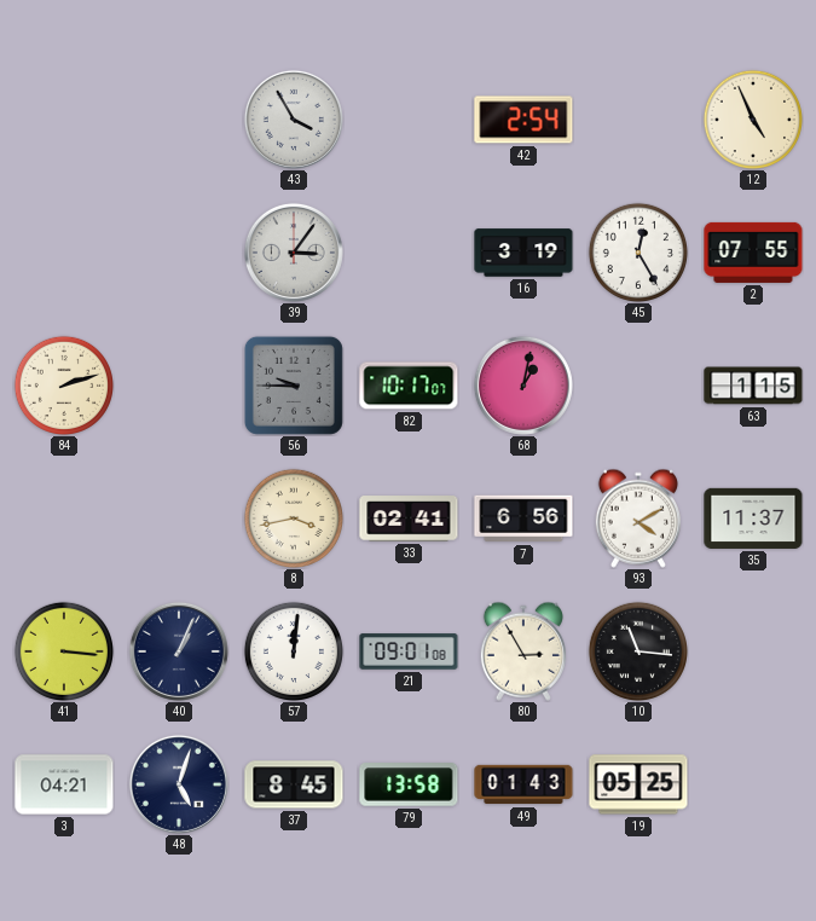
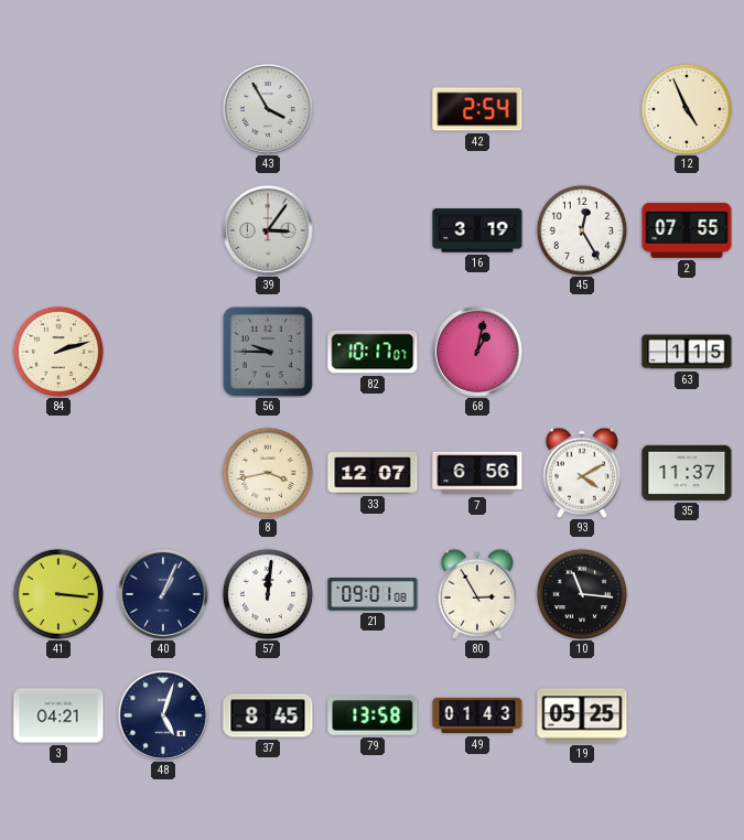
33: 02:41 -> 12:07 (373, 473)
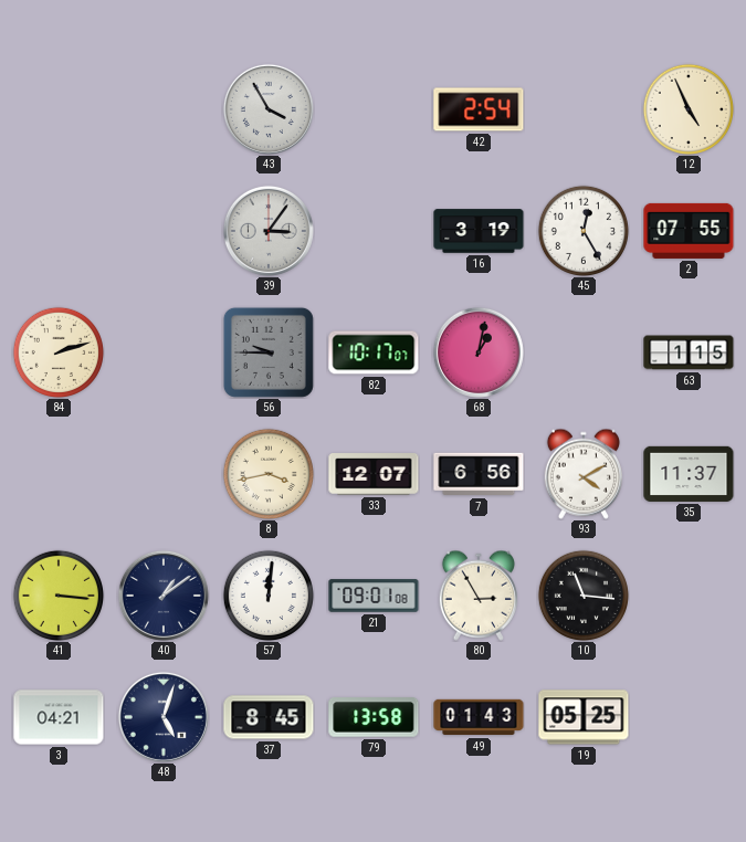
40: 1:04 -> 1:09 (164, 596)
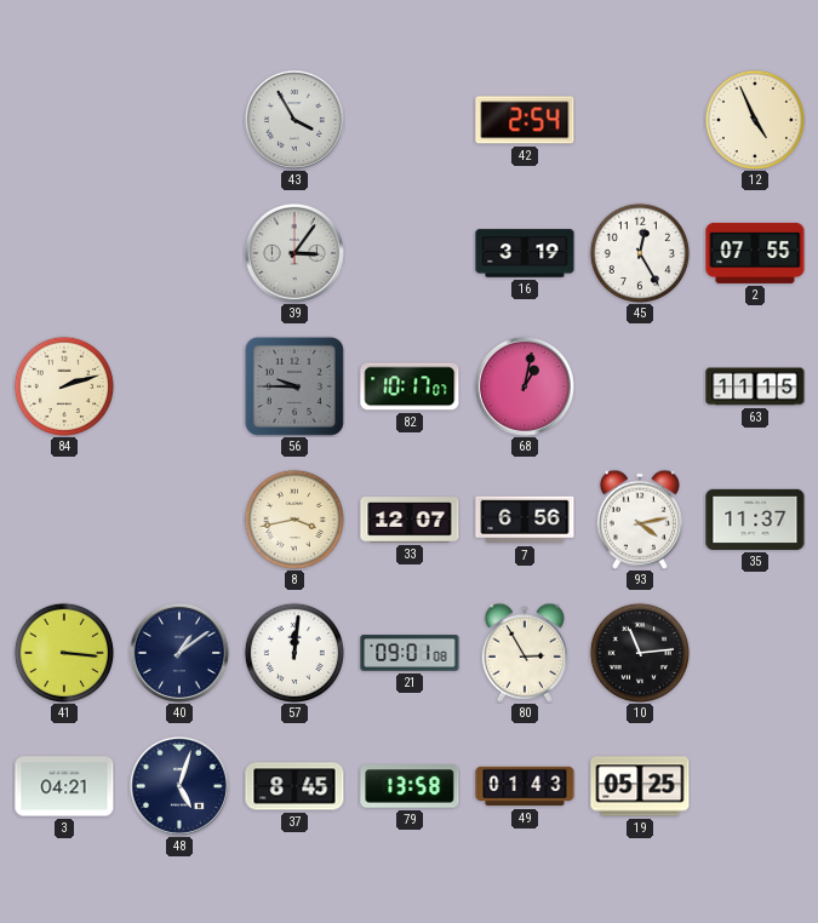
63: 1:15 -> 11:15 (755, 386)
93: 4:10 -> 4:13 (640, 520)
10: 11:16 -> 11:14 (639, 652)
